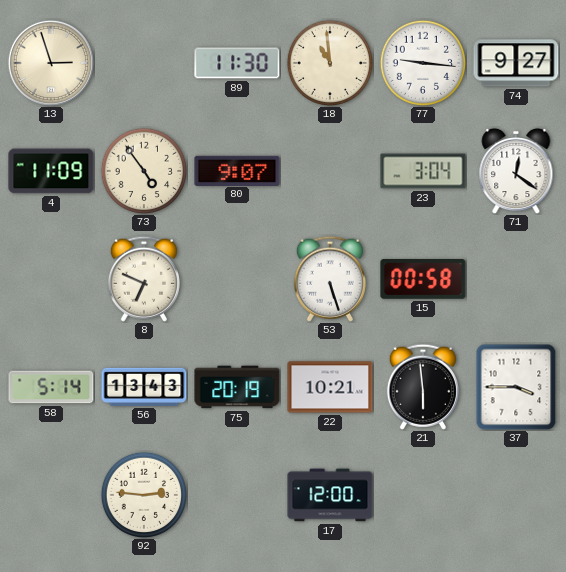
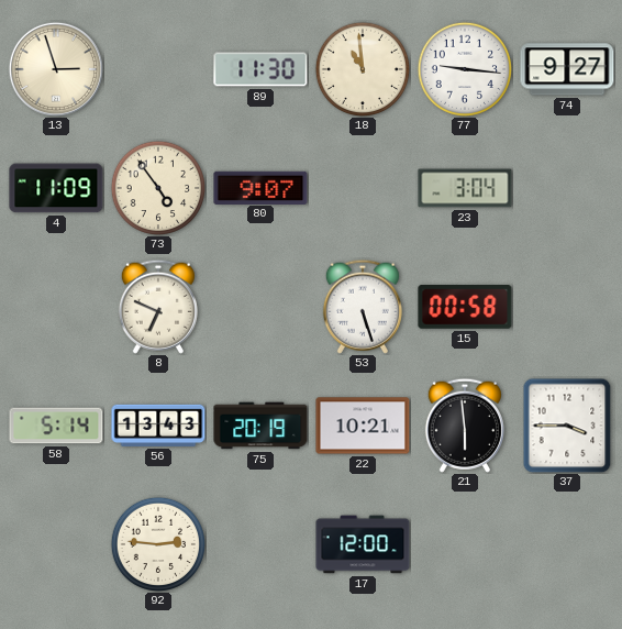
71: 12:21 -> none (516, 171)
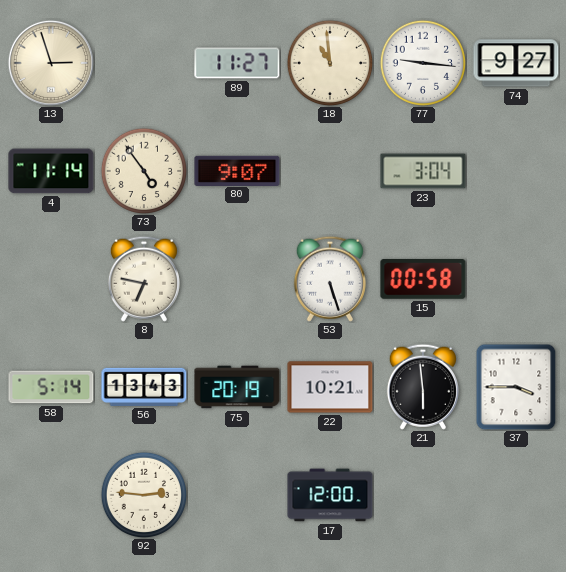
89: 11:30 -> 11:27 (237, 63)
4: 11:09 -> 11:14 (51, 171)
8: 6:49 -> 6:47 (144, 279)
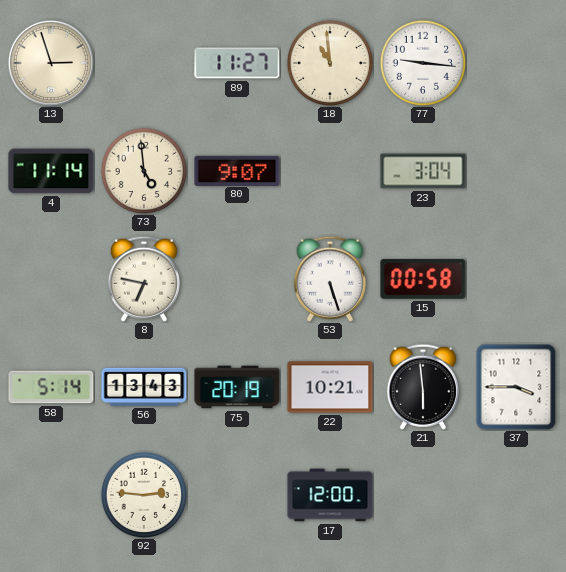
74: 9:27 -> none (516, 63)
73: 4:54 -> 4:59 (144, 171)
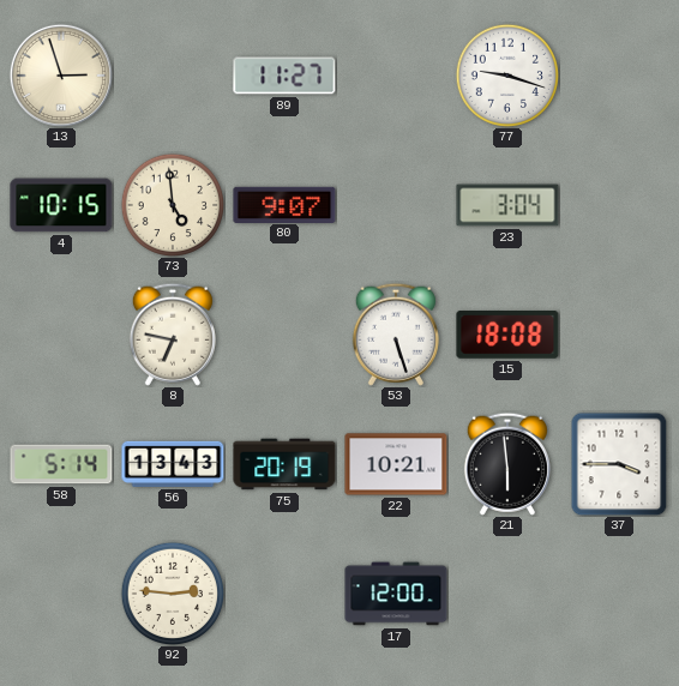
18: 10:59 -> none (330, 63)
77: 9:16 -> 9:18 (507, 76)
4: 11:14 -> 10:15 (61, 205)
15: 00:58 -> 18:08 (507, 336)
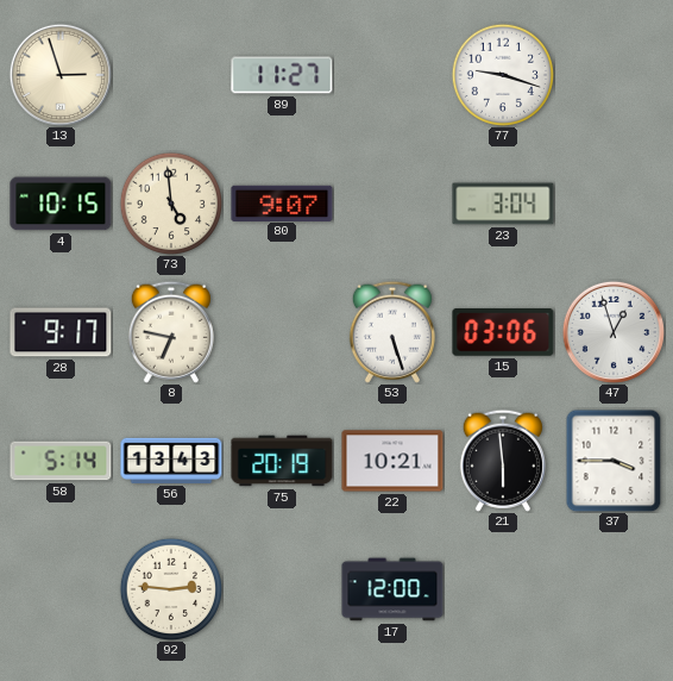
28: none -> 9:17 (61, 332)
15: 18:08 -> 03:06 (503, 333)
47: none -> 12:57 (614, 332)
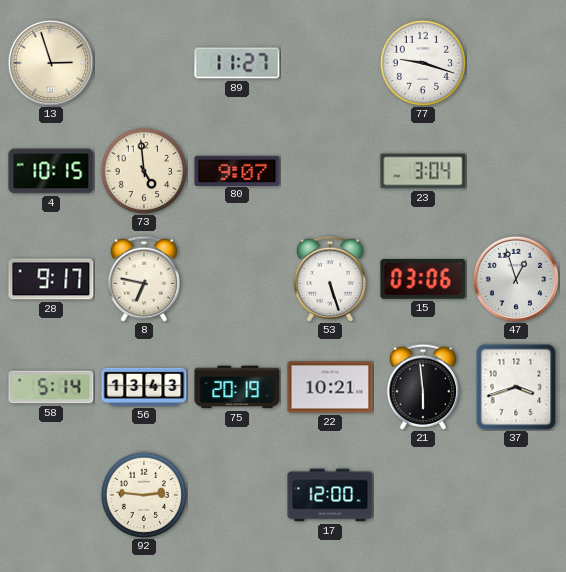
37: 3:45 -> 3:42 (516, 387)
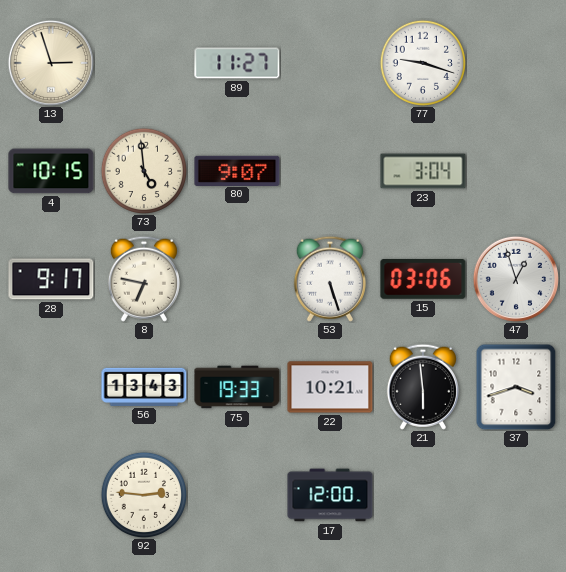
58: 5:14 -> none (51, 387)
75: 20:19 -> 19:33 (237, 387)
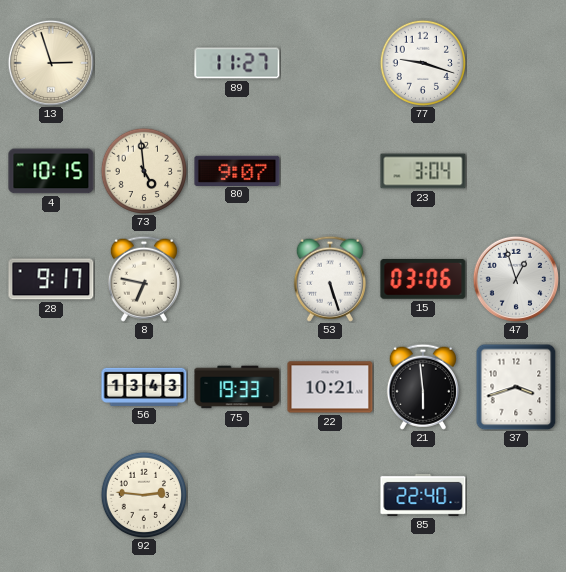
17: 12:00 -> none (330, 495)
85: none -> 22:40 (423, 495)
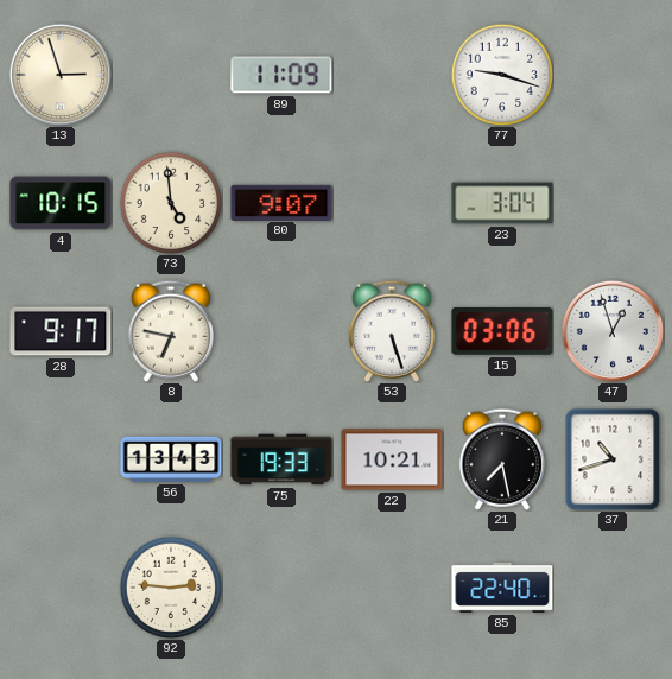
89: 11:27 -> 11:09 (281, 75)
21: 5:59 -> 7:28 (502, 459)
37: 3:42 -> 10:42 (613, 459)
